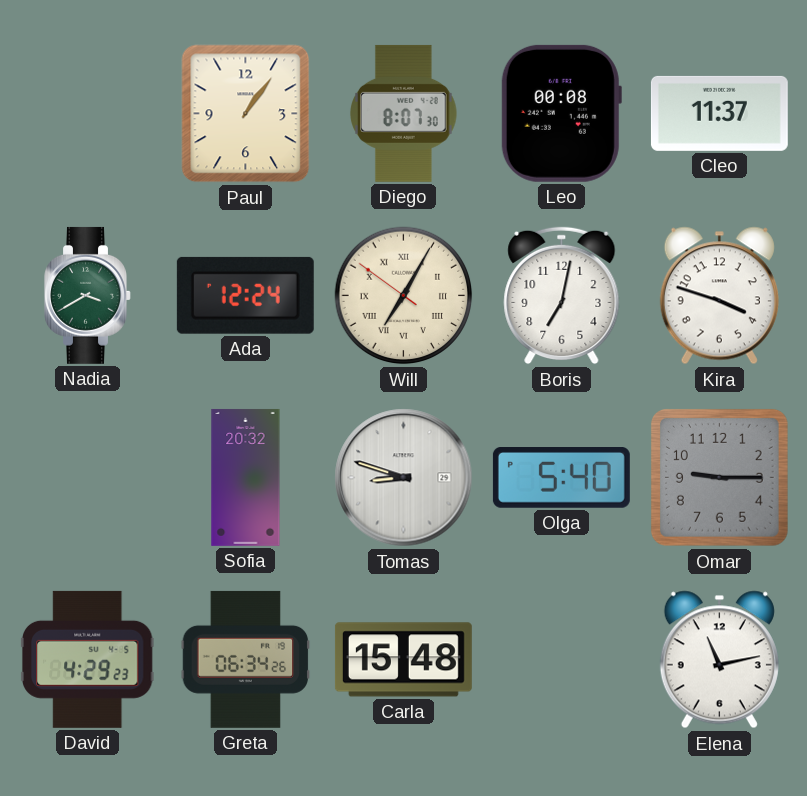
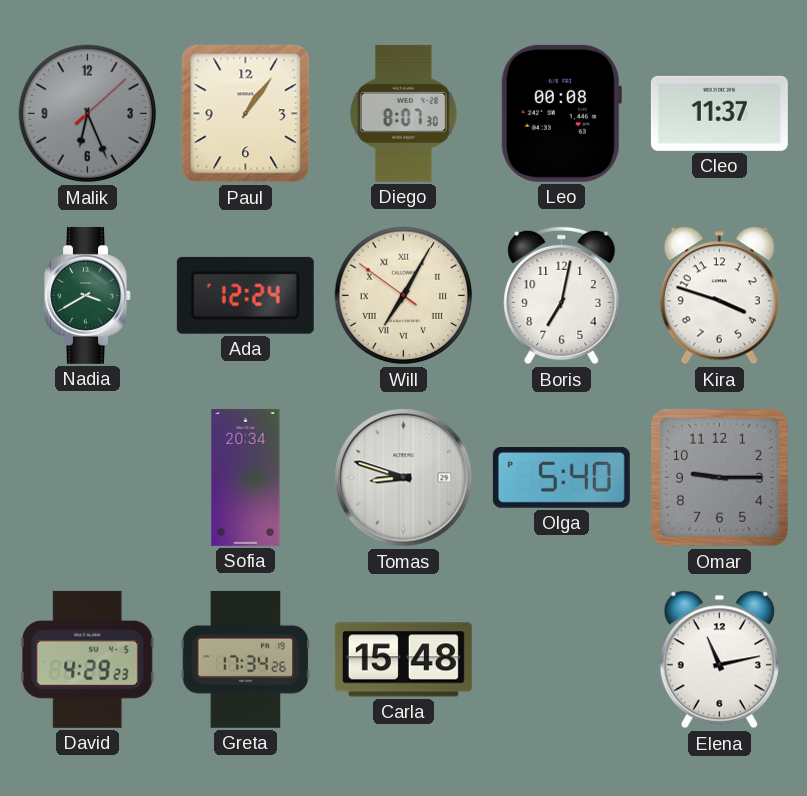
Malik: none -> 6:26 (88, 114)
Sofia: 20:32 -> 20:34 (246, 477)
Greta: 06:34 -> 17:34 (246, 659)
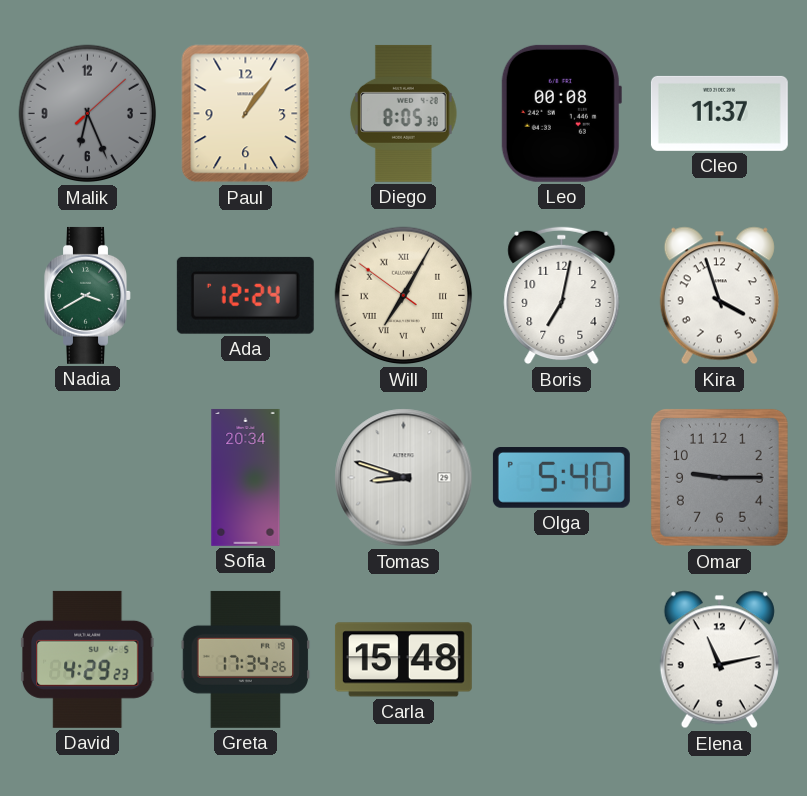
Diego: 8:07 -> 8:05 (404, 113)
Kira: 3:48 -> 3:57 (719, 296)
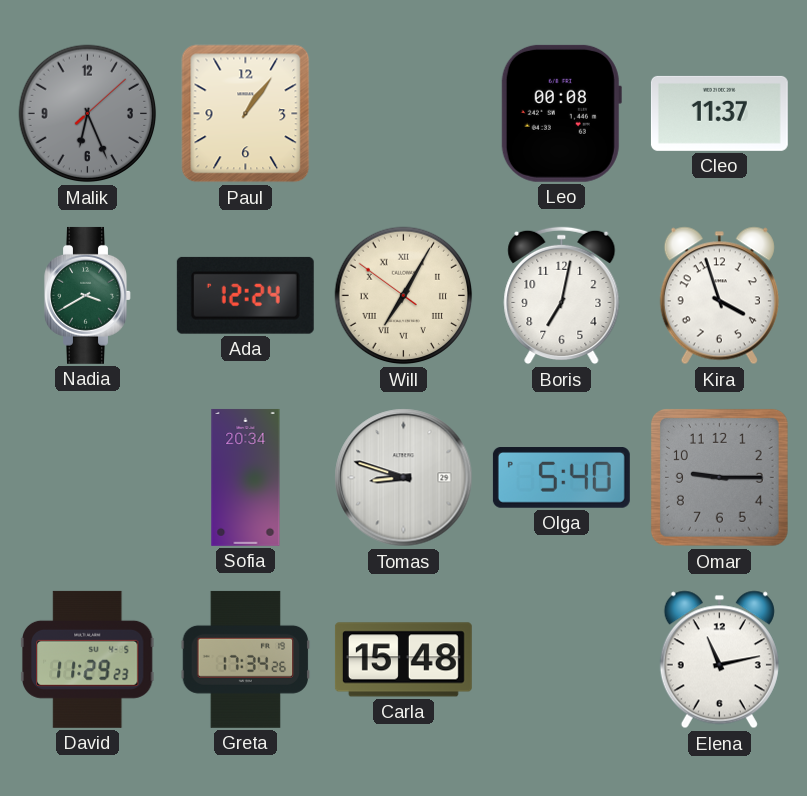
Diego: 8:05 -> none (404, 113)
David: 4:29 -> 11:29 (87, 659)
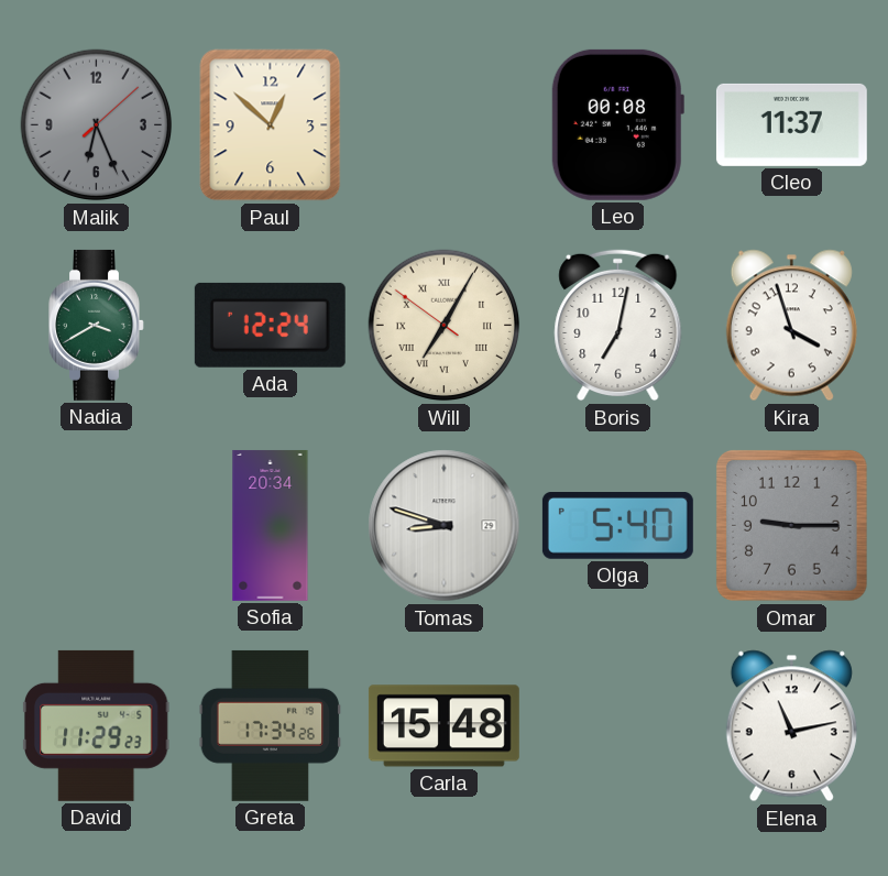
Paul: 1:06 -> 12:52 (271, 125)
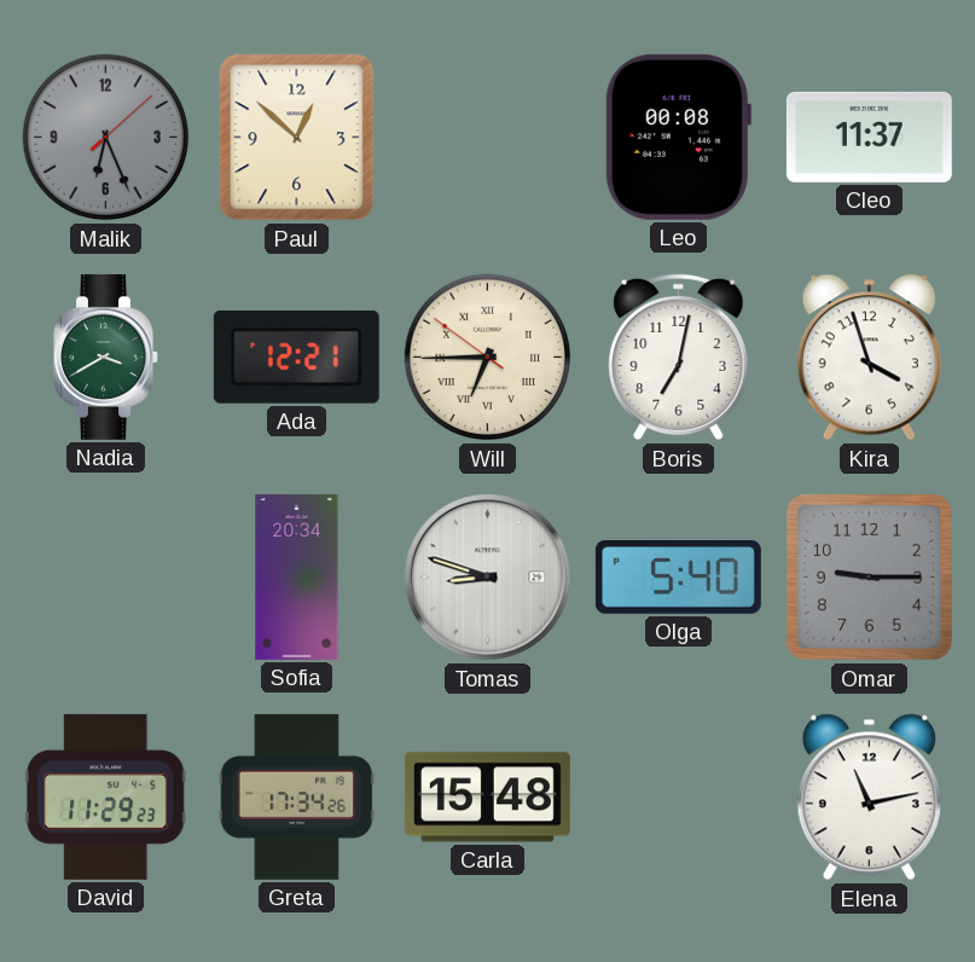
Ada: 12:24 -> 12:21 (296, 357)
Will: 7:04 -> 6:44 (488, 358)
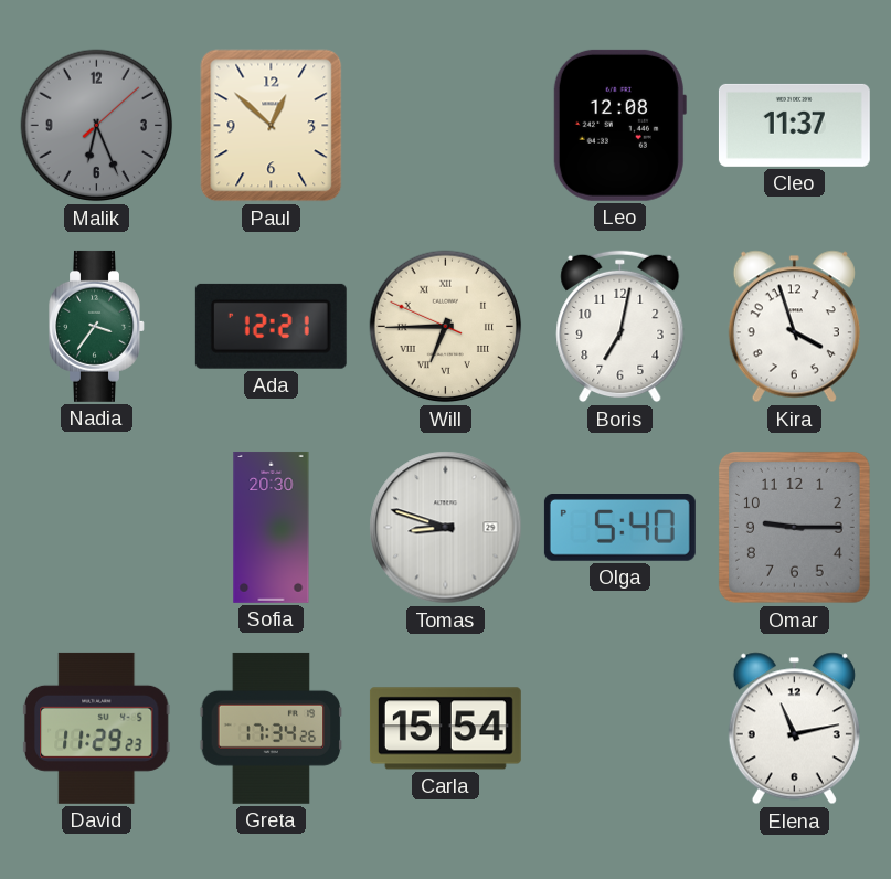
Leo: 00:08 -> 12:08 (619, 125)
Nadia: 3:40 -> 3:36 (97, 326)
Will: 6:44:51 -> 6:44:49 (446, 327)
Sofia: 20:34 -> 20:30 (272, 527)
Carla: 15:48 -> 15:54 (445, 729)
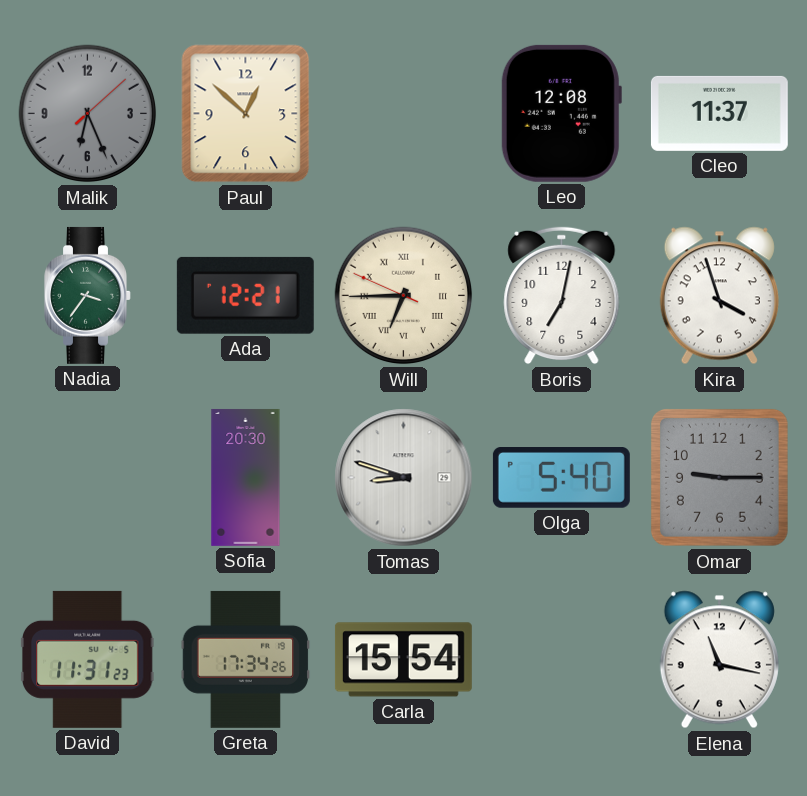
David: 11:29 -> 11:31 (87, 659)
Elena: 11:13 -> 11:17 (719, 660)
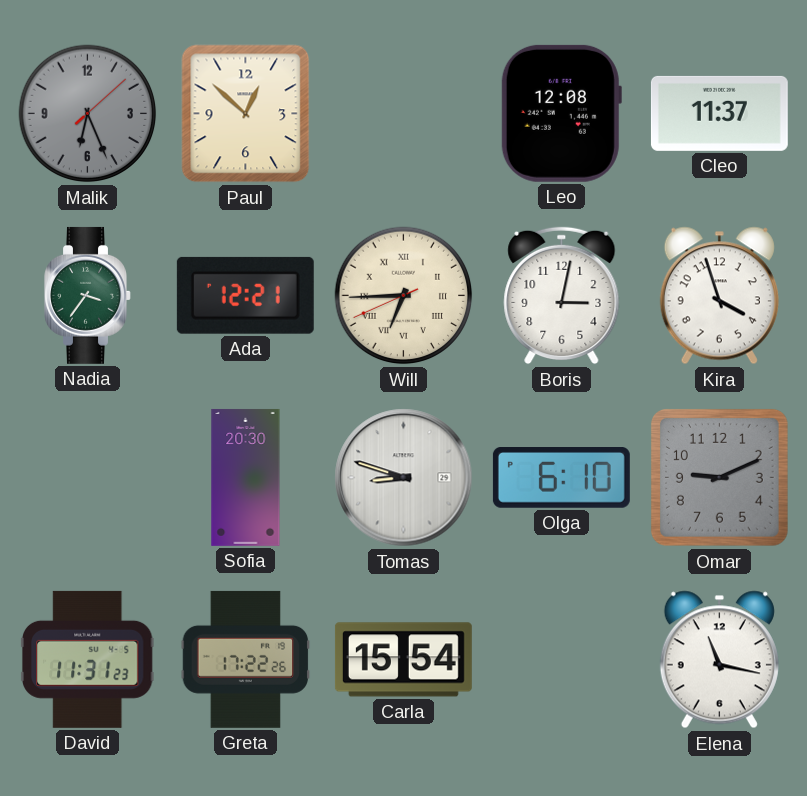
Will: 6:44:49 -> 6:44:41 (404, 296)
Boris: 7:02 -> 3:02 (562, 296)
Olga: 5:40 -> 6:10 (561, 478)
Omar: 9:15 -> 9:11 (719, 477)
Greta: 17:34 -> 17:22 (246, 659)
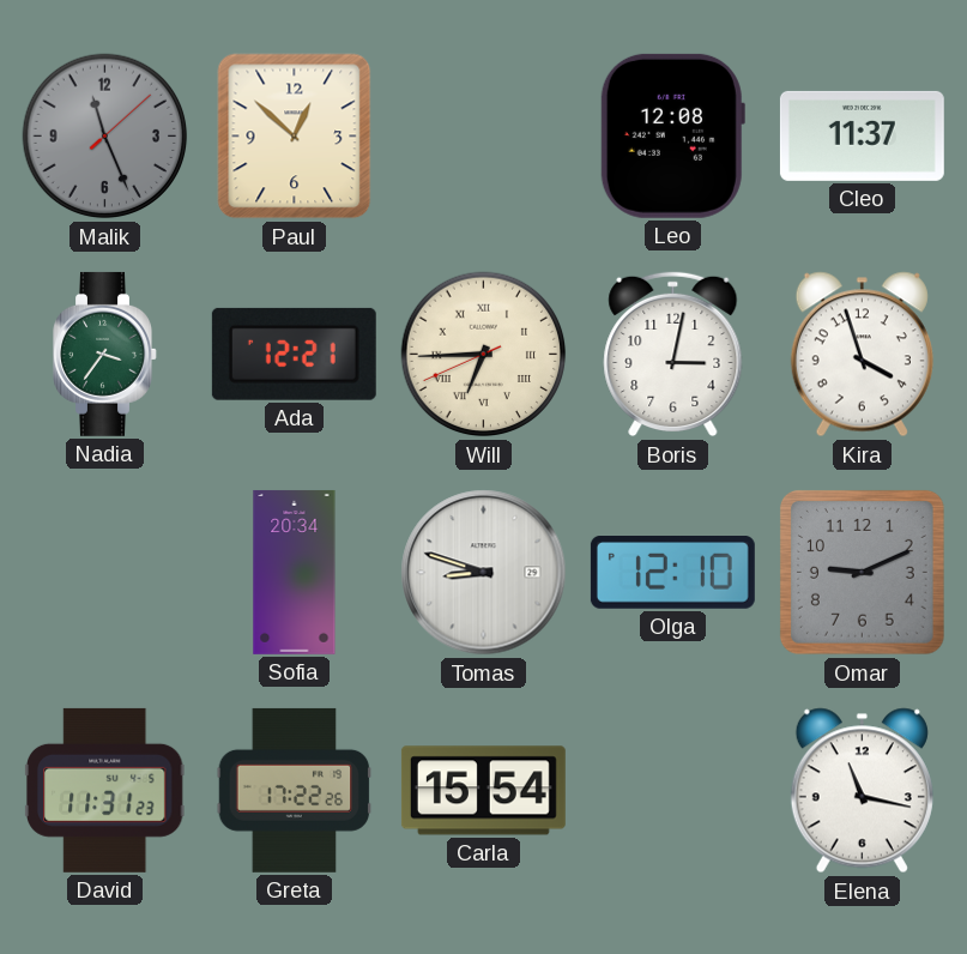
Malik: 6:26 -> 11:26 (105, 137)
Sofia: 20:30 -> 20:34 (295, 572)
Olga: 6:10 -> 12:10 (672, 573)
